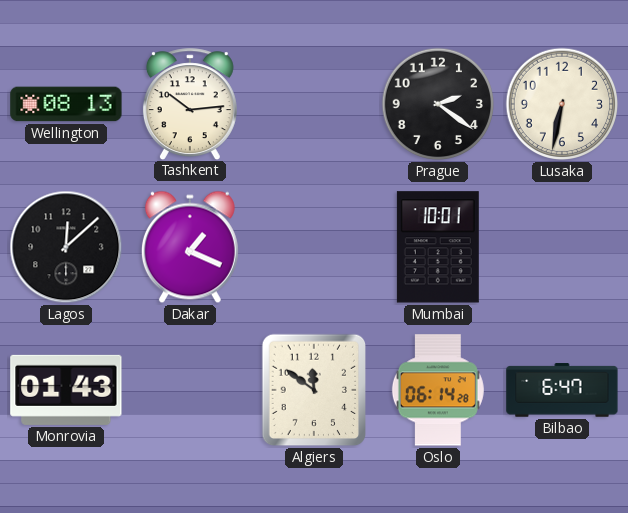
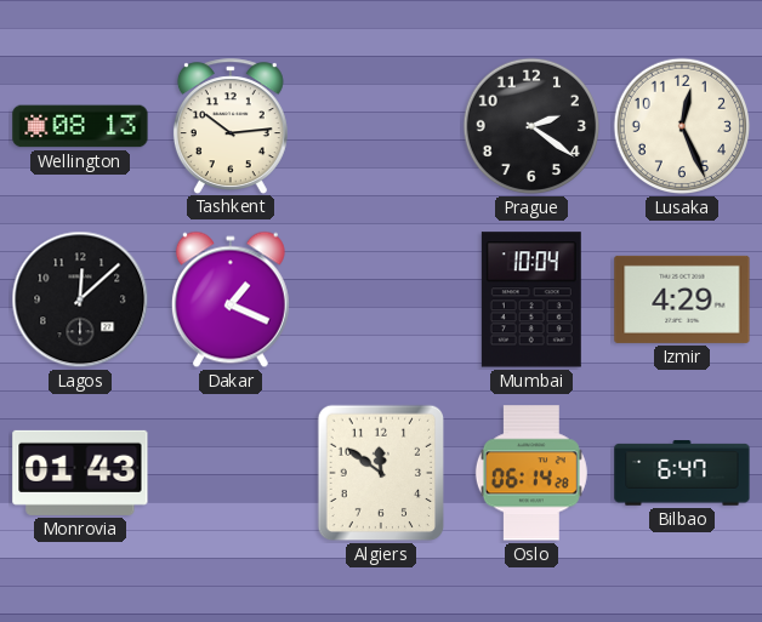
Lusaka: 6:32 -> 12:26 (682, 126)
Mumbai: 10:01 -> 10:04 (531, 299)
Izmir: none -> 4:29 (682, 299)
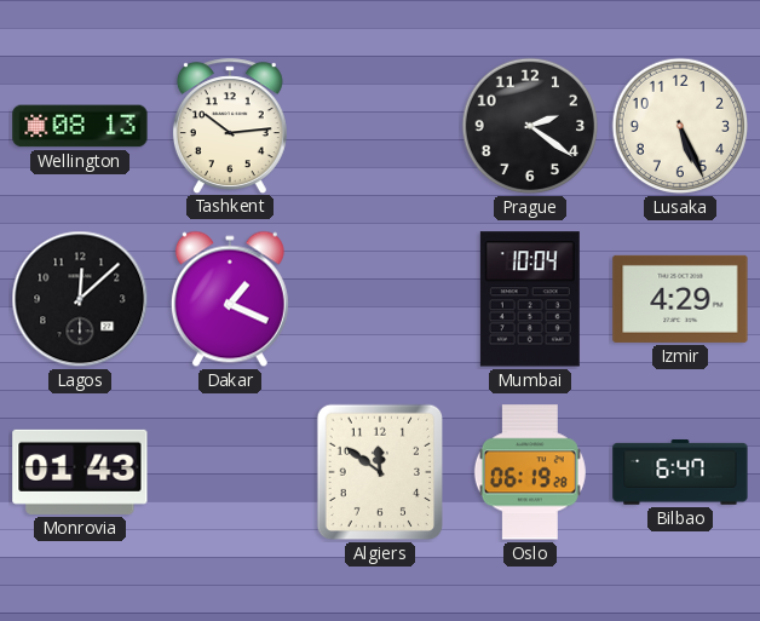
Lusaka: 12:26 -> 5:26 (680, 126)
Oslo: 06:14 -> 06:19 (530, 472)
